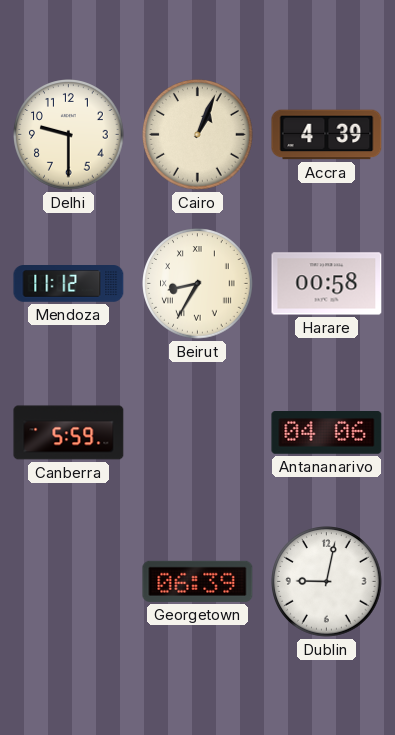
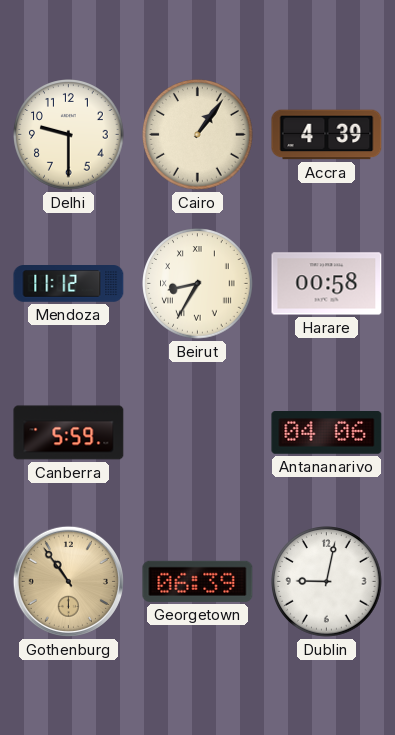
Cairo: 1:04 -> 1:06 (198, 135)
Gothenburg: none -> 10:54 (68, 581)
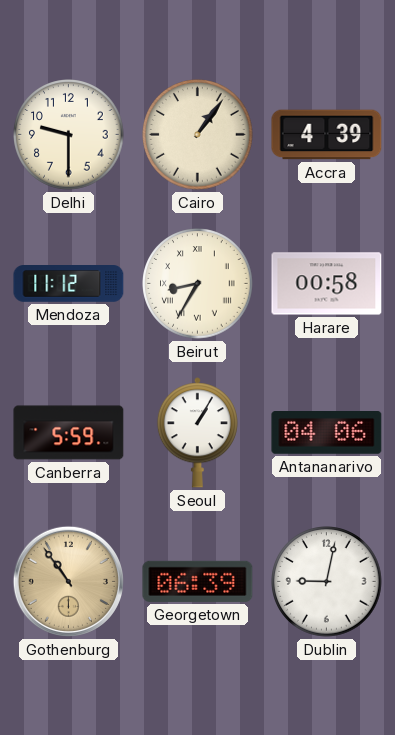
Seoul: none -> 1:05 (197, 433)
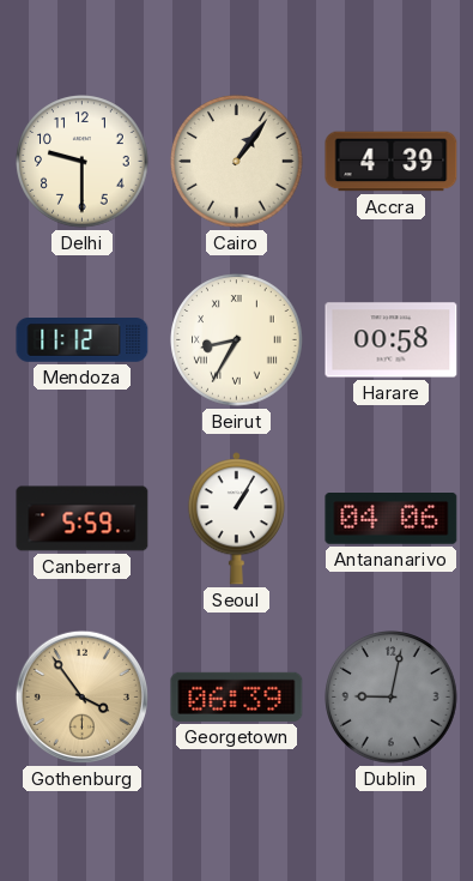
Gothenburg: 10:54 -> 3:54 (81, 696)
Dublin dial: white -> grey (392, 698)
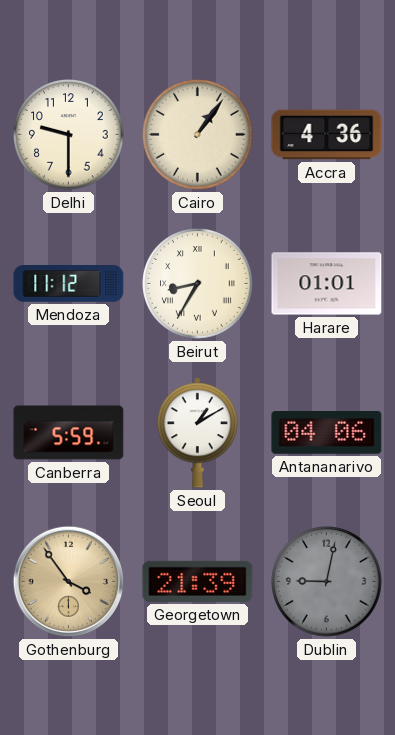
Accra: 4:39 -> 4:36 (327, 135)
Harare: 00:58 -> 01:01 (327, 284)
Seoul: 1:05 -> 1:10 (197, 433)
Georgetown: 06:39 -> 21:39 (198, 581)
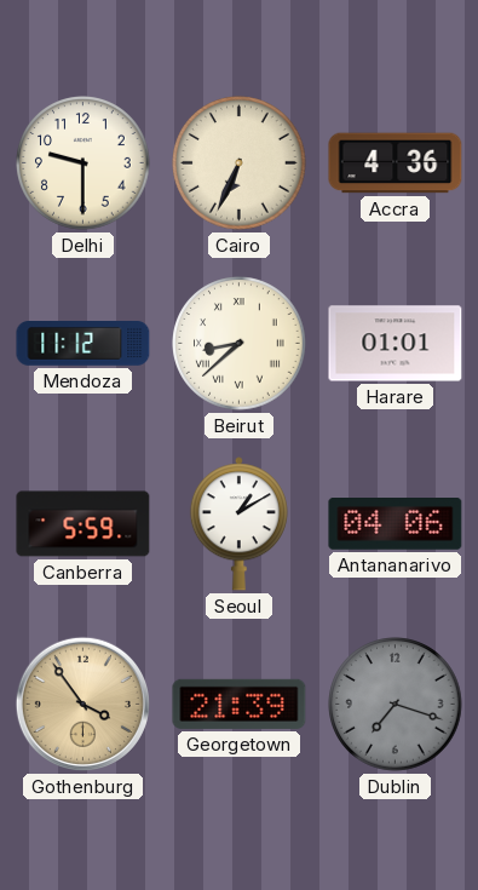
Cairo: 1:06 -> 6:34 (240, 163)
Beirut: 8:35 -> 8:38 (240, 344)
Dublin: 9:02 -> 7:18 (396, 705)
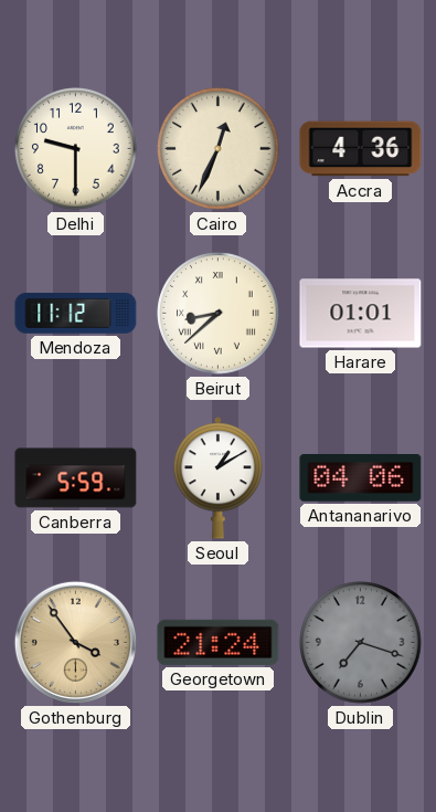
Cairo: 6:34 -> 12:34 (219, 149)
Georgetown: 21:39 -> 21:24 (219, 642)
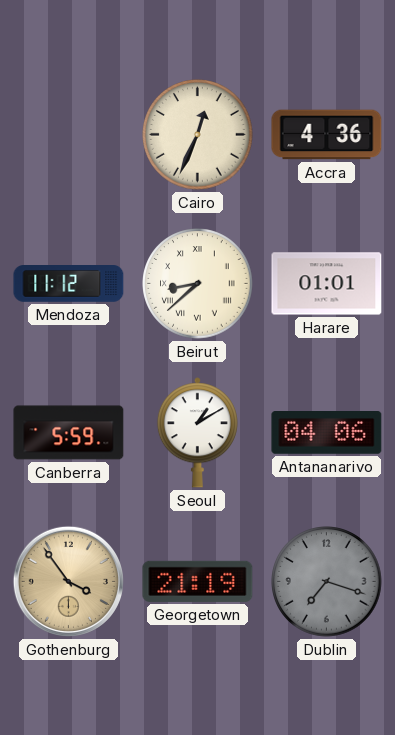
Delhi: 9:30 -> none (76, 149)
Georgetown: 21:24 -> 21:19 (198, 581)
